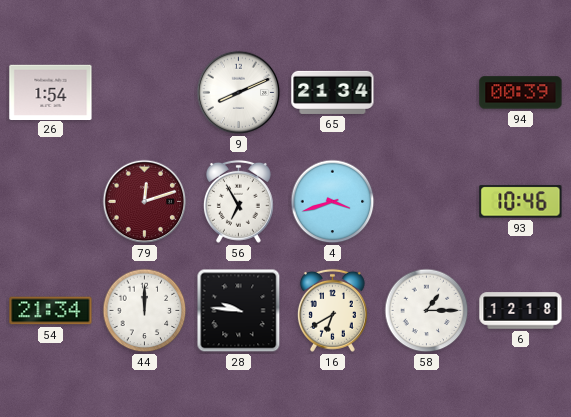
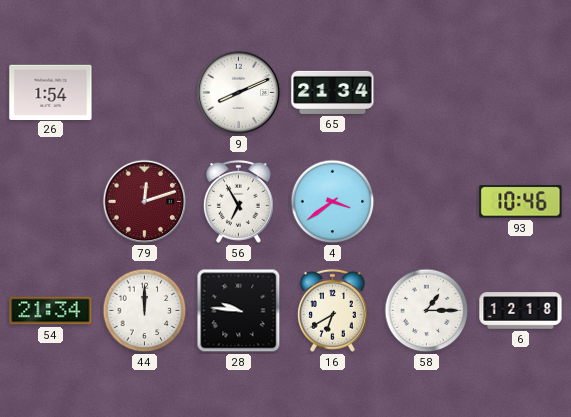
94: 00:39 -> none (521, 93)
4: 3:42 -> 3:39 (333, 202)
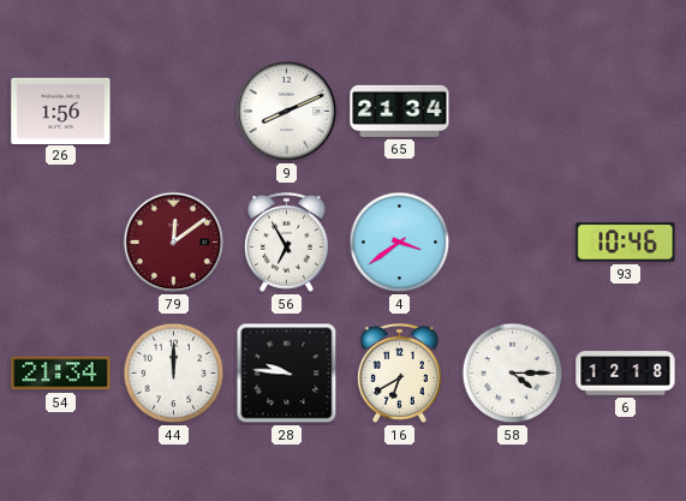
26: 1:54 -> 1:56 (61, 111)
79: 12:12 -> 12:09 (174, 243)
58: 1:15 -> 4:15 (513, 374)
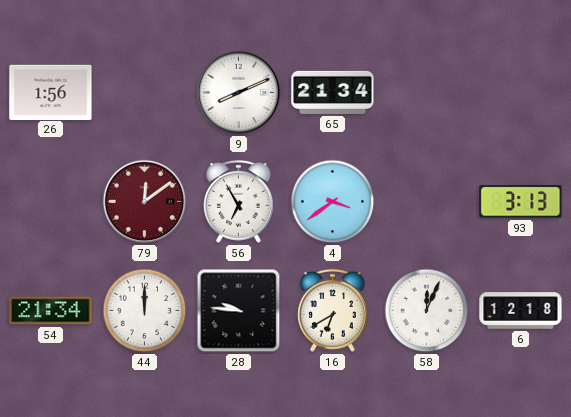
93: 10:46 -> 3:13 (521, 202)
58: 4:15 -> 12:04 (427, 311)
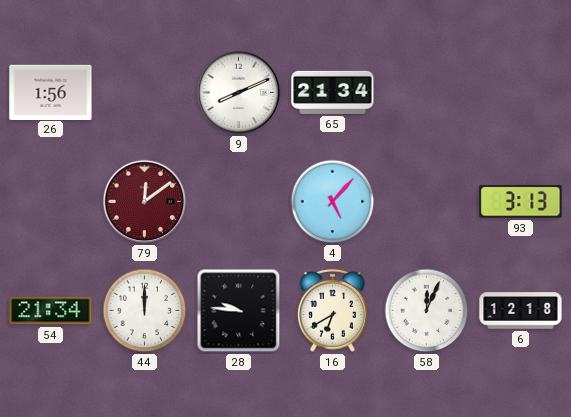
56: 6:55 -> none (238, 201)
4: 3:39 -> 5:07 (333, 202)
